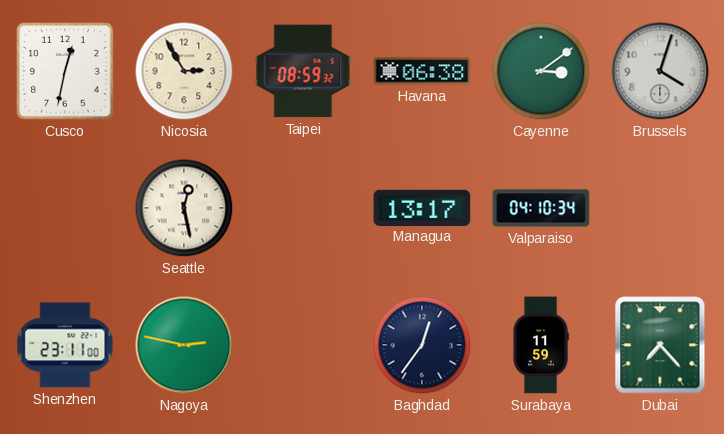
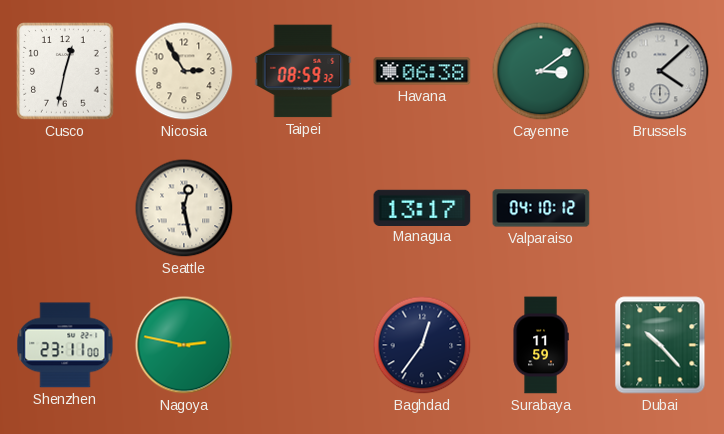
Brussels: 4:03 -> 4:08 (660, 71)
Valparaiso: 04:10:34 -> 04:10:12 (541, 208)
Dubai: 7:23 -> 10:23 (660, 345)
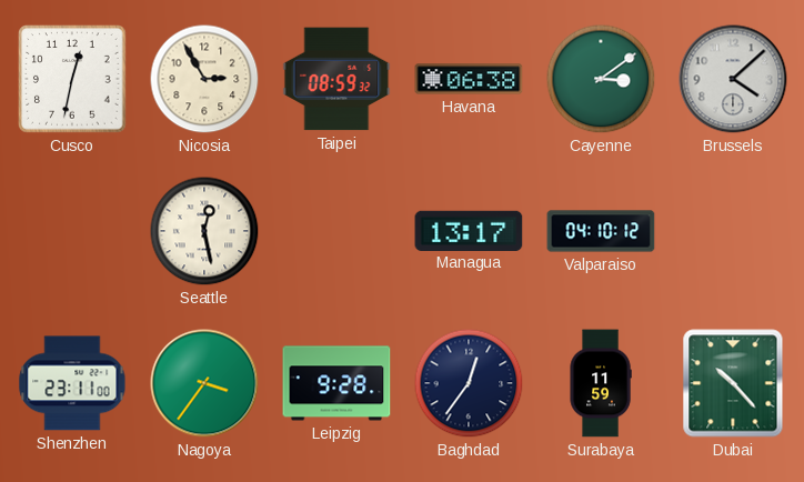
Nagoya: 2:47 -> 3:36 (204, 383)
Leipzig: none -> 9:28 (336, 383)
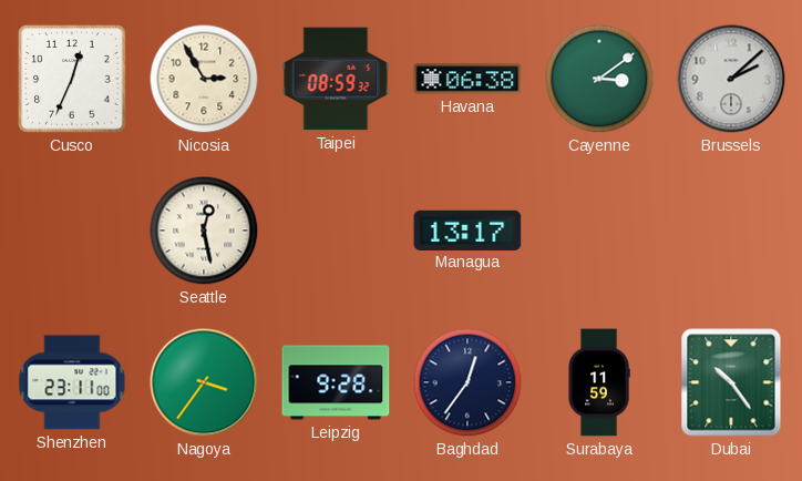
Cusco: 12:32 -> 12:34 (72, 79)
Brussels: 4:08 -> 2:08 (731, 79)
Valparaiso: 04:10 -> none (601, 231)
Dubai: 10:23 -> 10:24 (731, 382)
